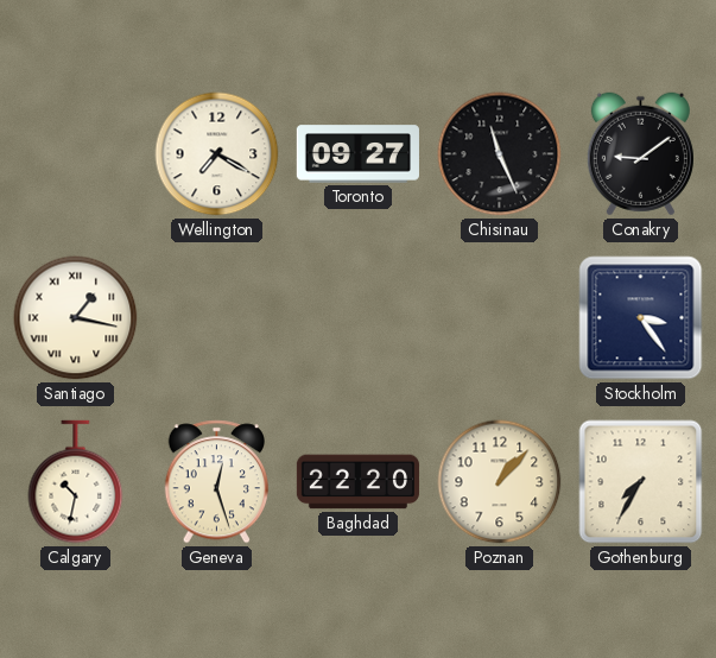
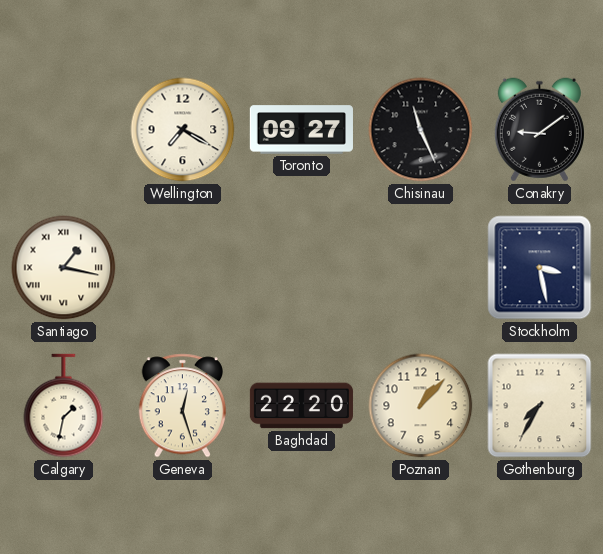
Stockholm: 3:24 -> 3:28 (540, 268)
Calgary: 10:32 -> 1:32 (64, 406)
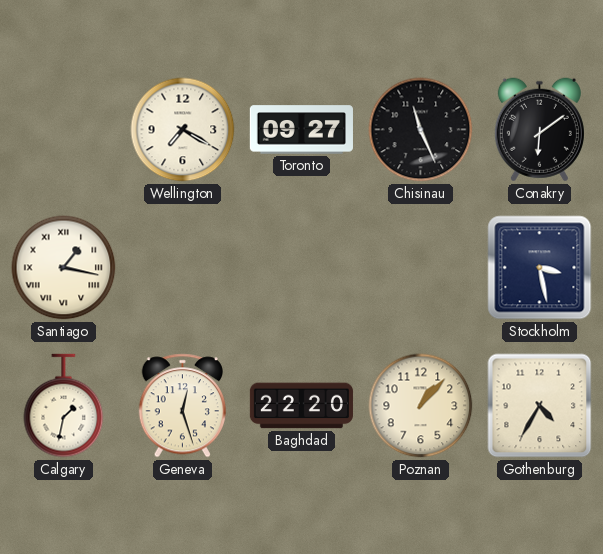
Conakry: 9:09 -> 6:09 (539, 130)
Gothenburg: 7:35 -> 4:35 (540, 406)
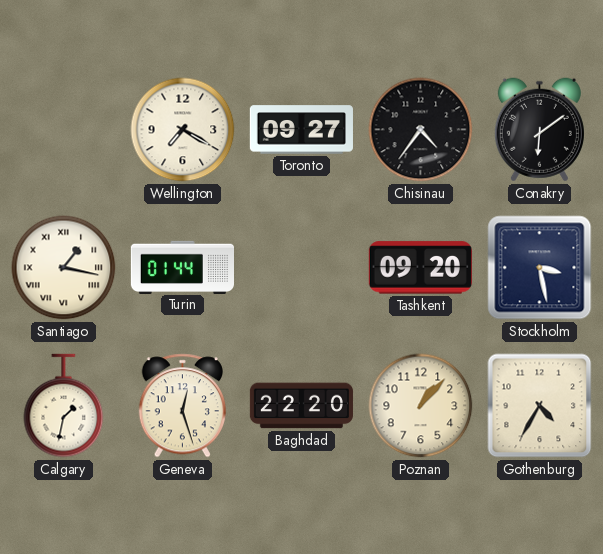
Chisinau: 11:26 -> 4:36 (421, 130)
Turin: none -> 01:44 (182, 267)
Tashkent: none -> 09:20 (420, 268)
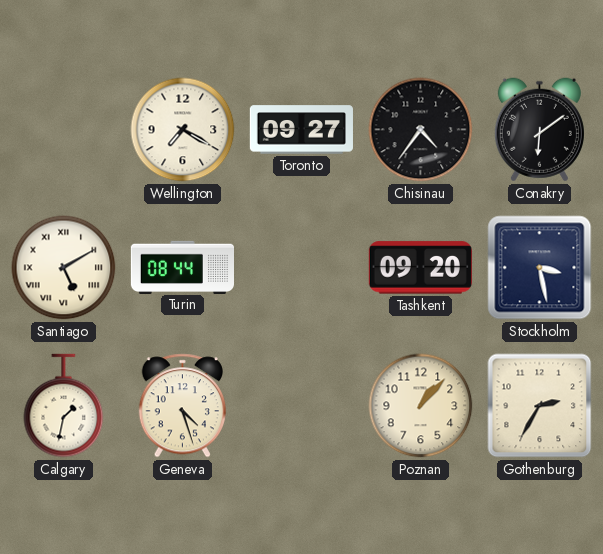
Santiago: 1:17 -> 5:10 (64, 268)
Turin: 01:44 -> 08:44 (182, 267)
Geneva: 12:27 -> 4:27 (182, 406)
Baghdad: 22:20 -> none (301, 406)
Gothenburg: 4:35 -> 2:35 (540, 406)
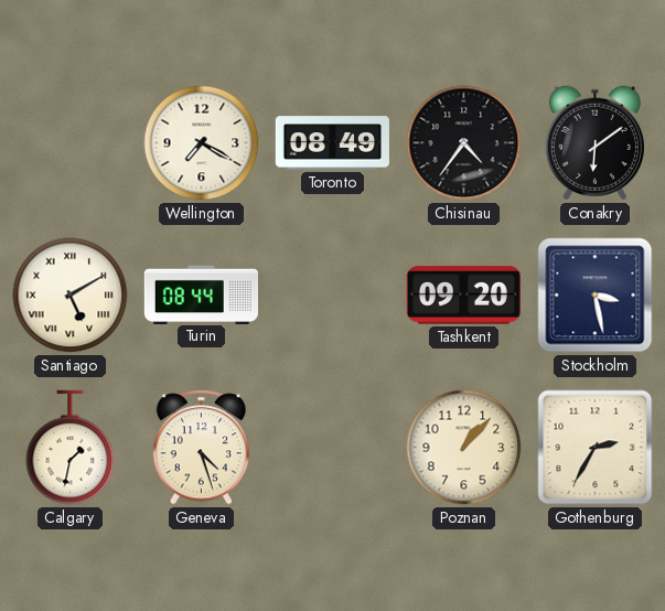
Toronto: 09:27 -> 08:49 (332, 143)
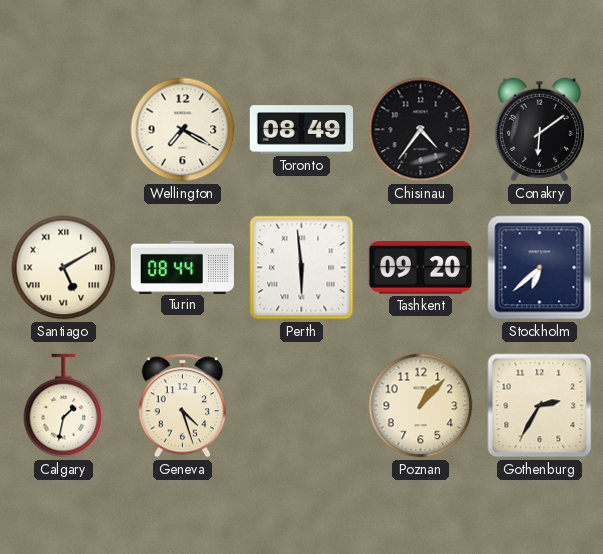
Perth: none -> 5:59 (302, 268)
Stockholm: 3:28 -> 6:38 (540, 268)
